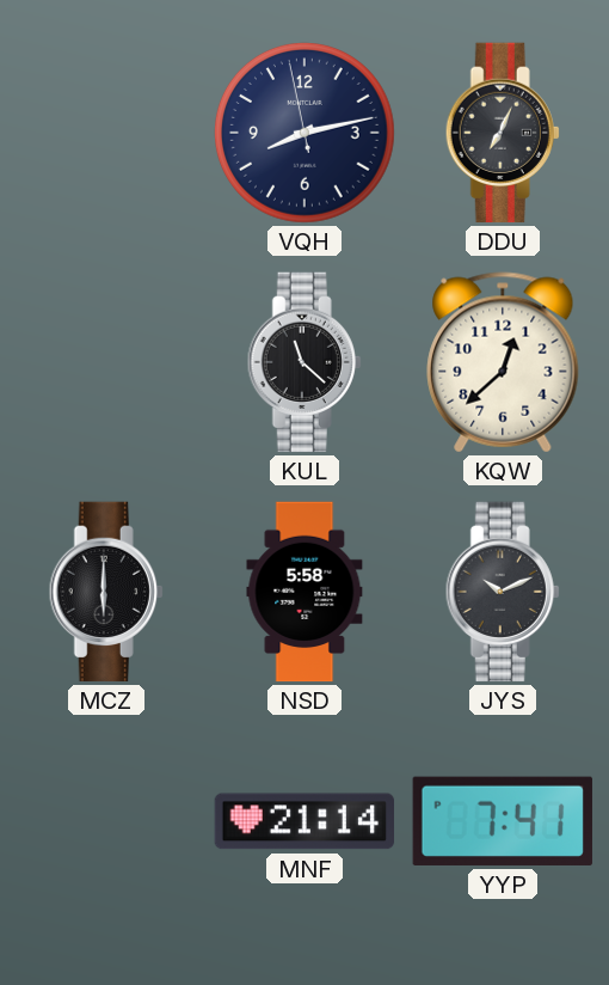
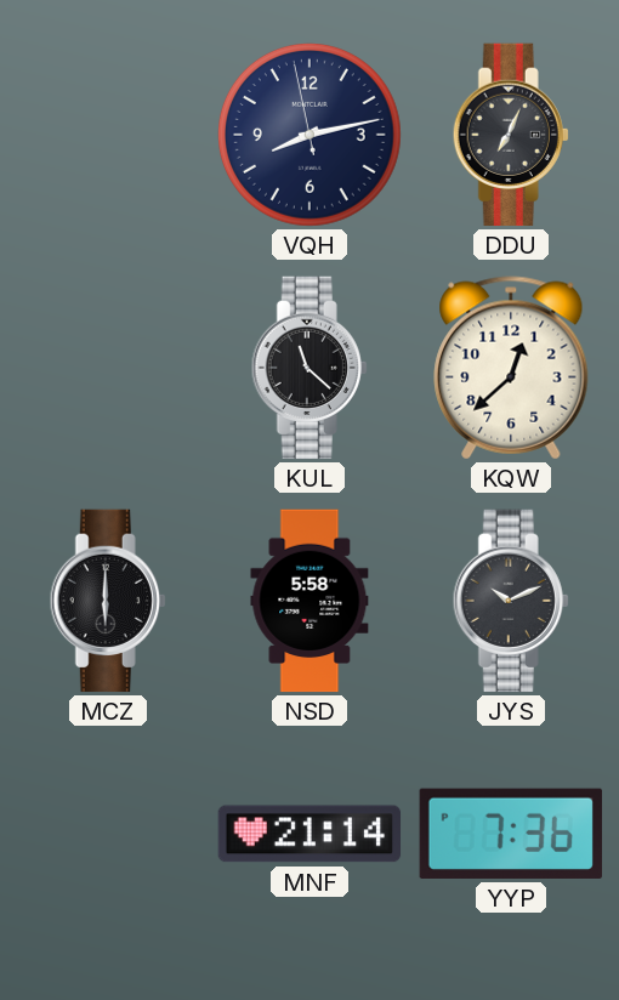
YYP: 7:41 -> 7:36 (511, 834)
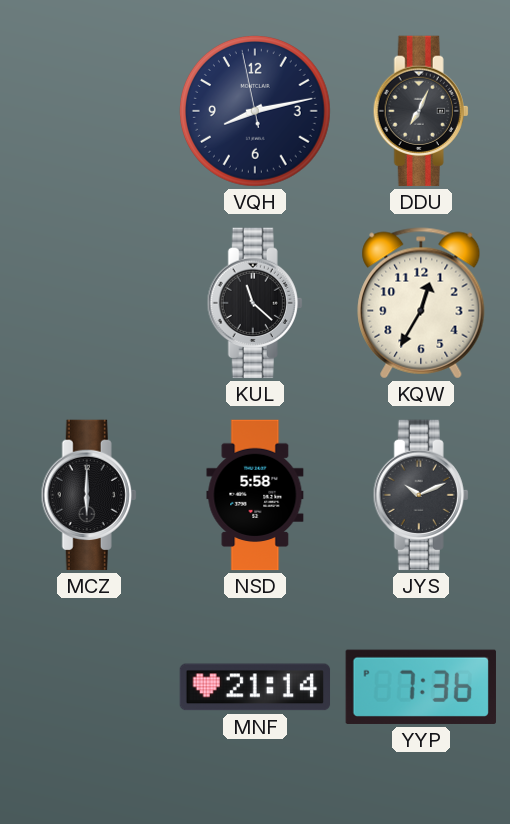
KQW: 12:38 -> 12:35 (421, 303)
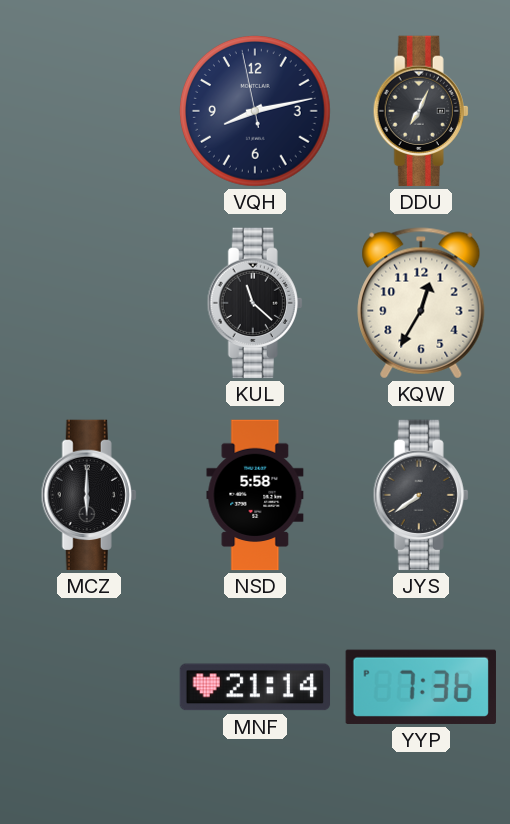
JYS: 10:11 -> 7:39 (421, 495)
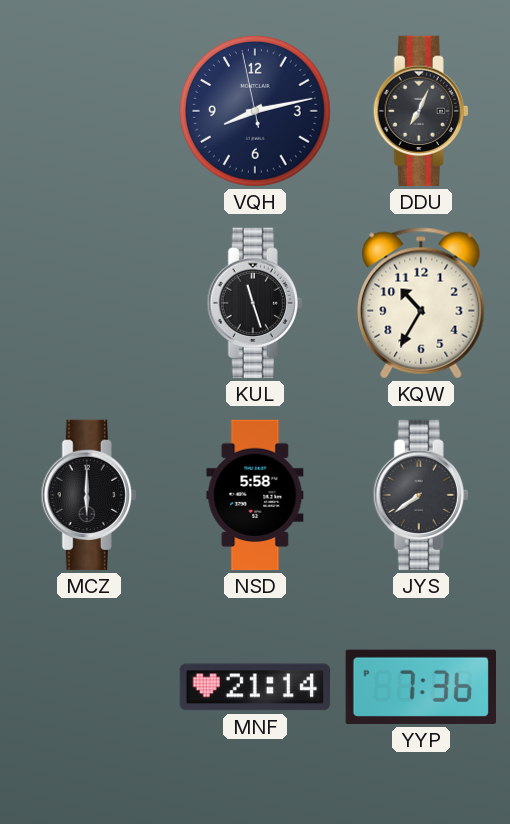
KUL: 11:22 -> 11:27 (255, 303)
KQW: 12:35 -> 10:35 (421, 303)
